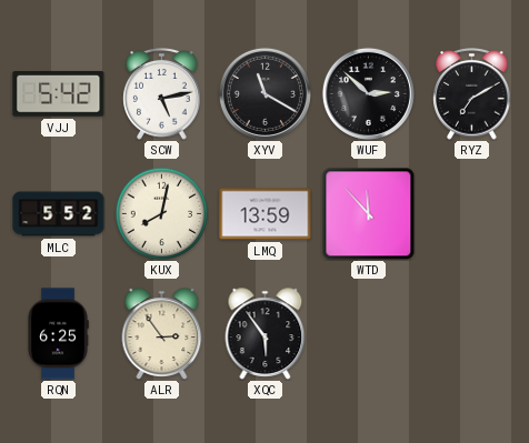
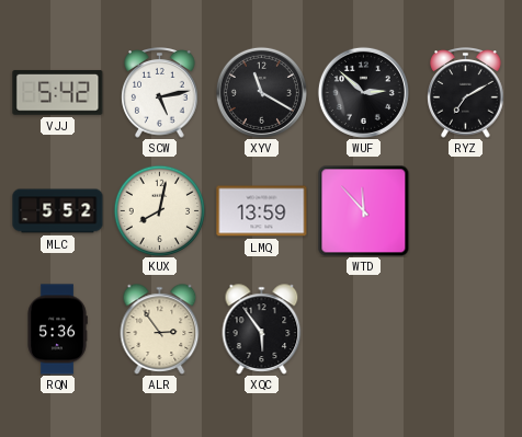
RQN: 6:25 -> 5:36 (57, 330)
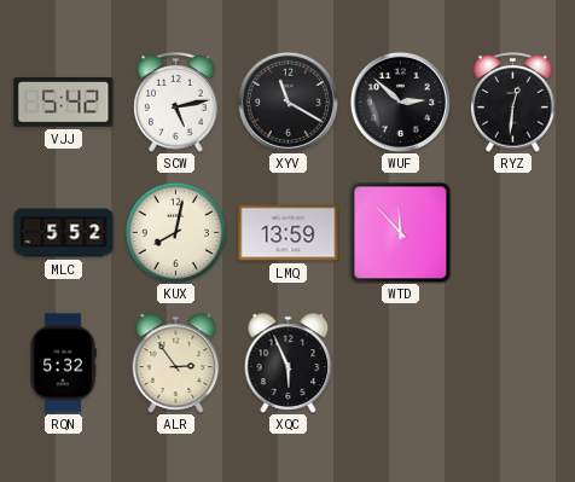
RYZ: 7:10 -> 12:31 (513, 103)
RQN: 5:36 -> 5:32 (63, 364)
XQC: 5:54 -> 5:56 (289, 364)
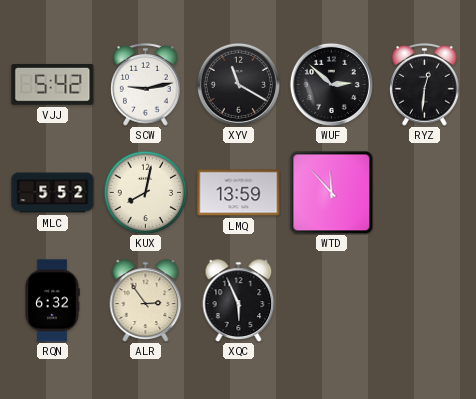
SCW: 5:13 -> 9:13 (146, 85)
RQN: 5:32 -> 6:32 (52, 301)
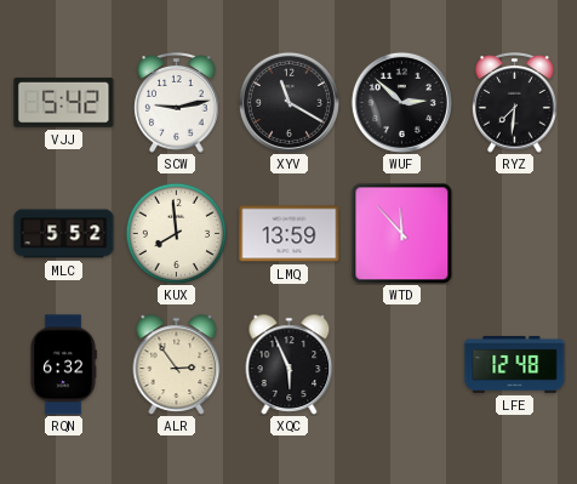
RYZ: 12:31 -> 7:31 (515, 103)
KUX: 8:02 -> 7:59 (176, 233)
LFE: none -> 12:48 (515, 364)
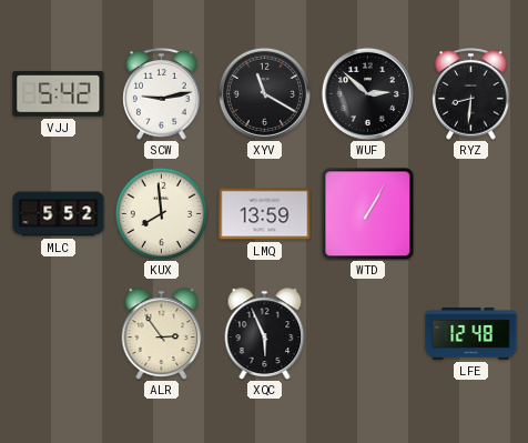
RYZ: 7:31 -> 8:31 (471, 94)
WTD: 11:53 -> 1:05 (367, 213)
RQN: 6:32 -> none (63, 365)
